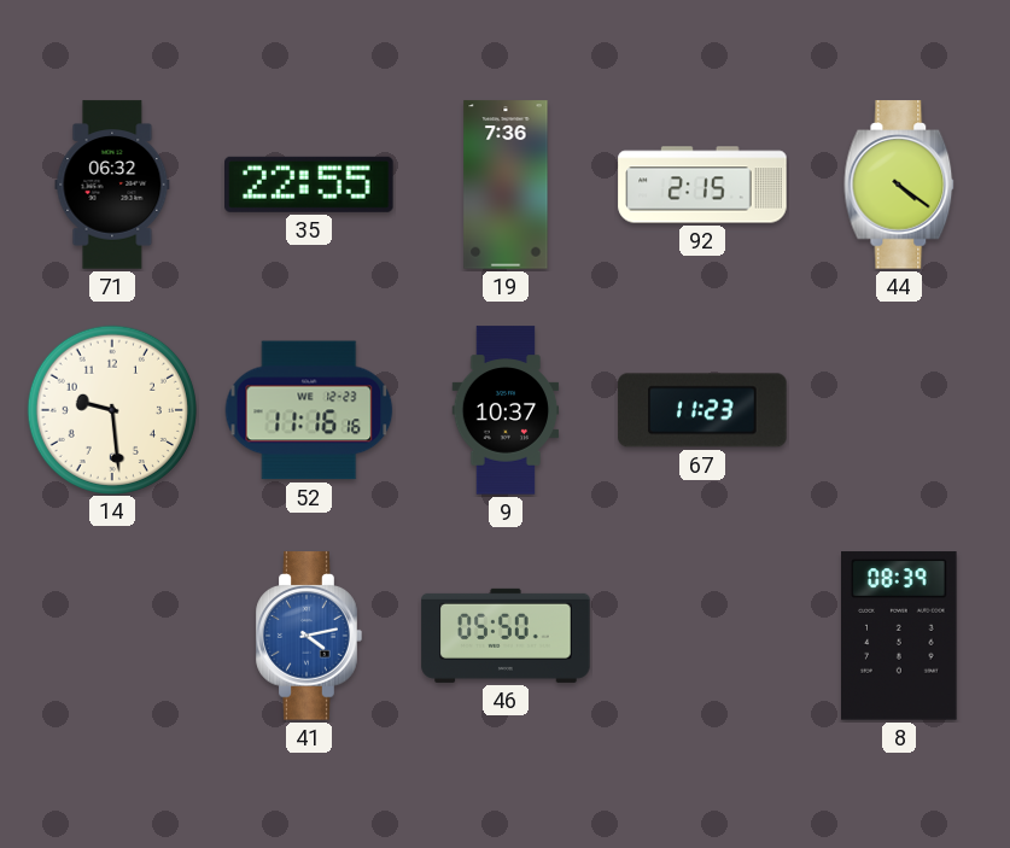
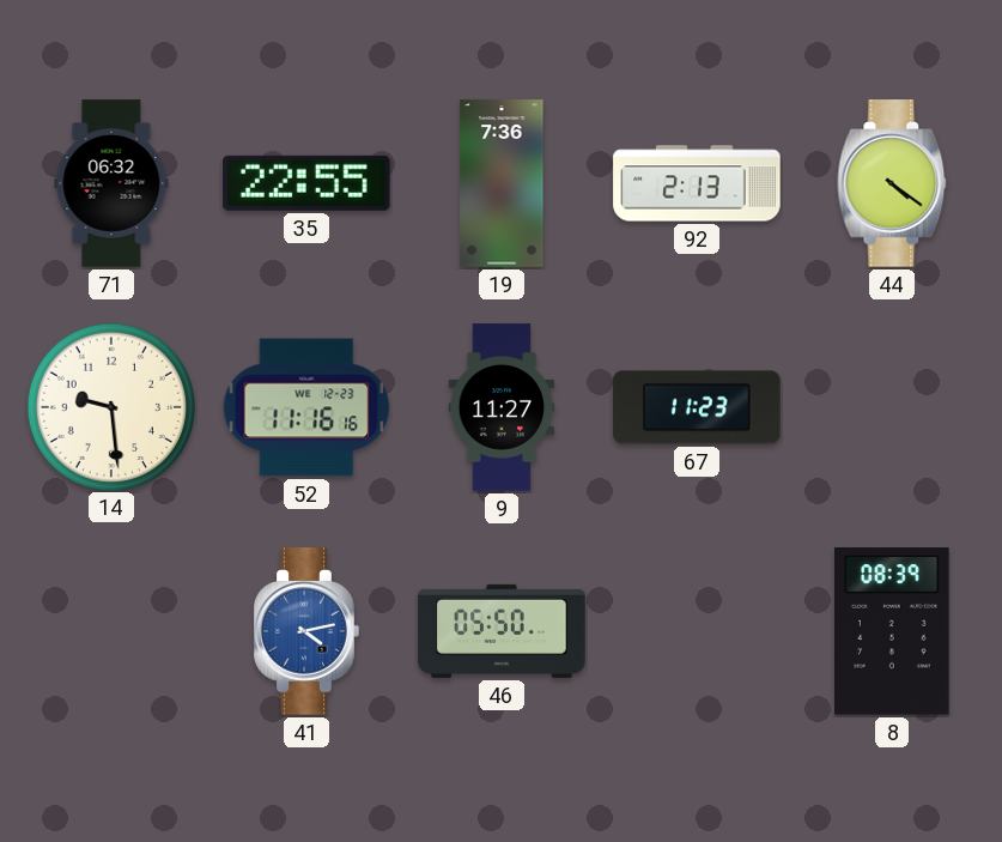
92: 2:15 -> 2:13 (697, 183)
9: 10:37 -> 11:27 (502, 407)
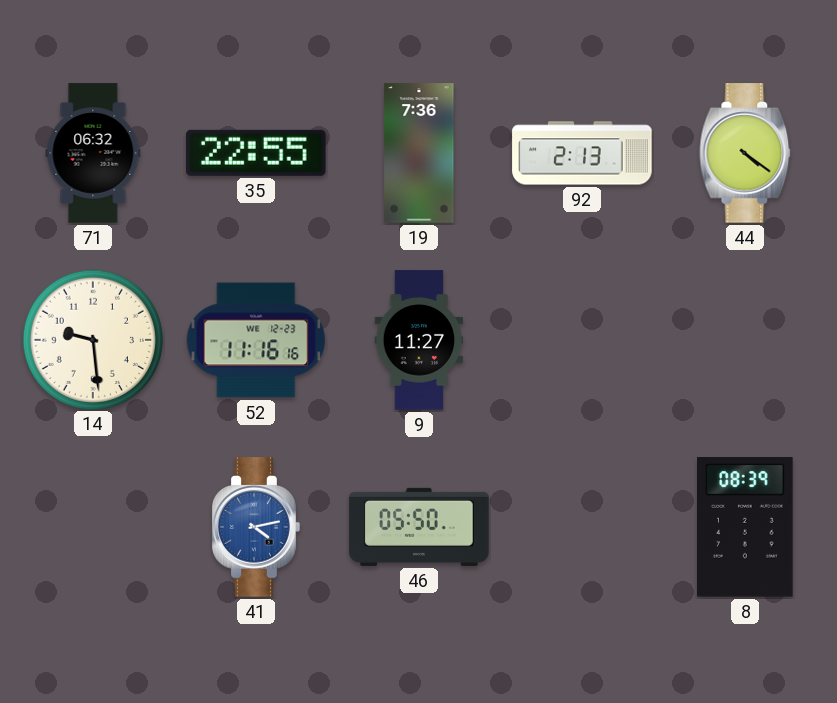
67: 11:23 -> none (697, 407)
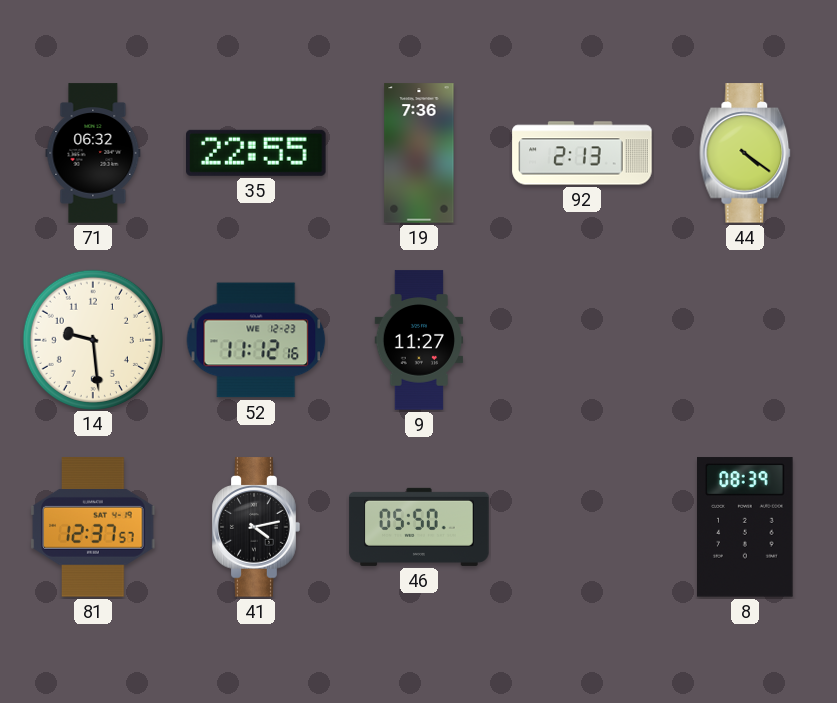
52: 11:16 -> 11:12 (256, 340)
81: none -> 12:37 (93, 527)
41 dial: blue -> black (256, 527)
